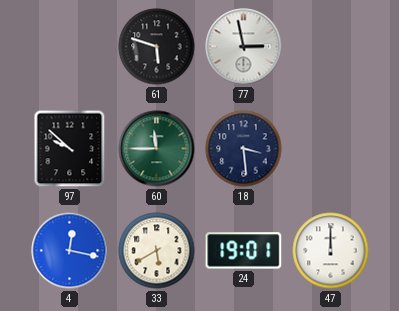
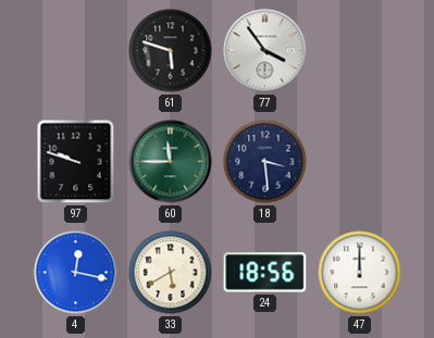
77: 2:58 -> 3:54 (265, 51)
97: 9:52 -> 9:48 (76, 162)
24: 19:01 -> 18:56 (265, 273)
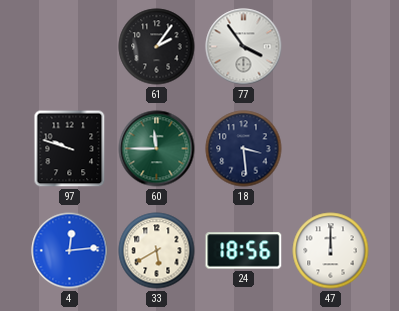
61: 5:48 -> 2:06 (157, 47)
4: 12:17 -> 12:14 (70, 251)
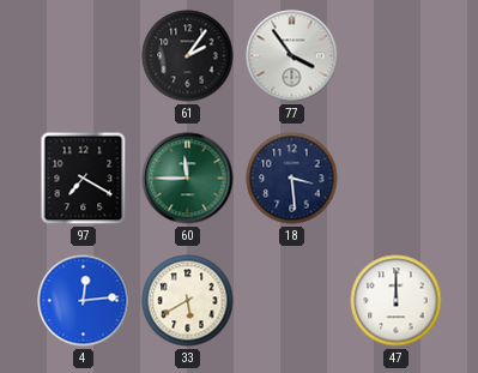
97: 9:48 -> 7:20 (84, 179)
24: 18:56 -> none (244, 251)
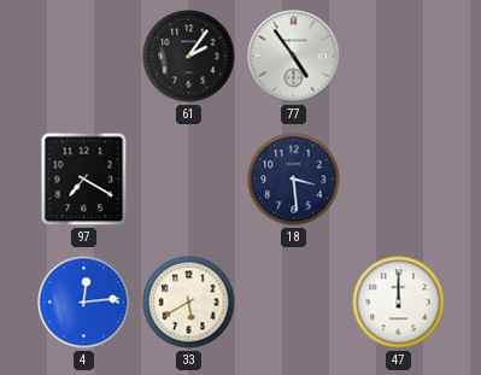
77: 3:54 -> 4:54 (294, 57)
60: 11:45 -> none (188, 179)
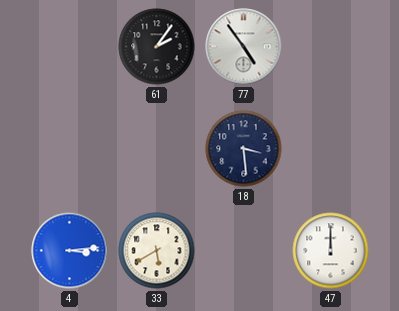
97: 7:20 -> none (84, 180)
4: 12:14 -> 3:14 (70, 251)
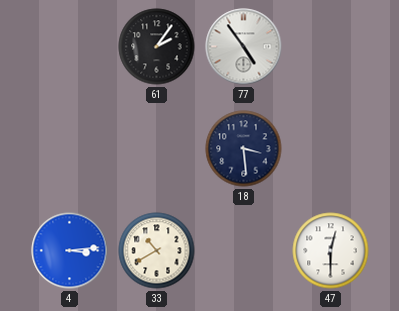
33: 5:40 -> 10:40 (157, 251)
47: 12:00 -> 12:30 (331, 251)
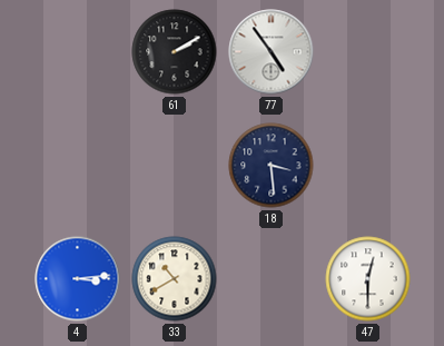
61: 2:06 -> 2:10 (175, 52)
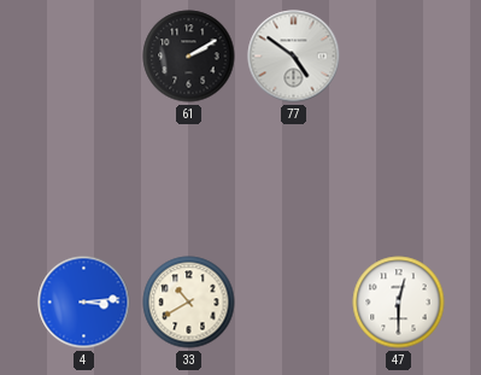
77: 4:54 -> 4:51 (294, 57)
18: 3:29 -> none (272, 166)
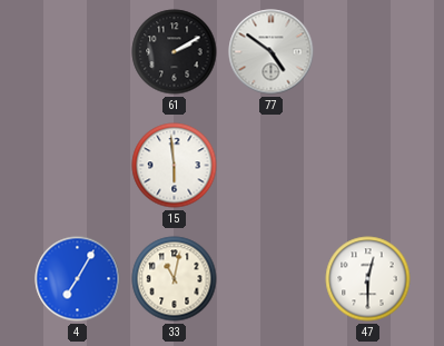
15: none -> 5:59 (175, 166)
4: 3:14 -> 7:05 (78, 279)
33: 10:40 -> 11:02 (175, 279)
